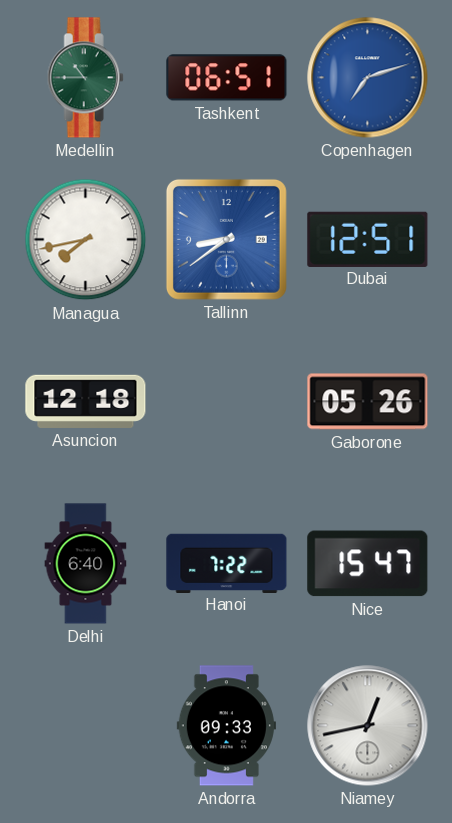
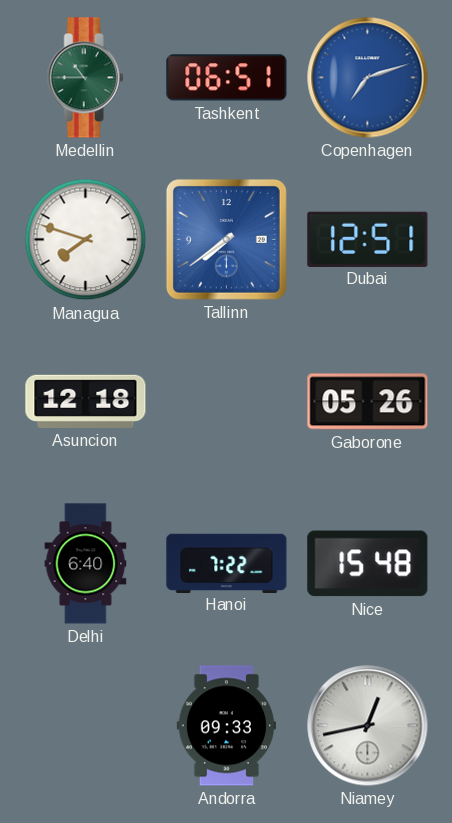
Managua: 7:43 -> 7:48 (86, 240)
Tallinn: 8:39 -> 7:39 (226, 239)
Nice: 15:47 -> 15:48 (368, 564)
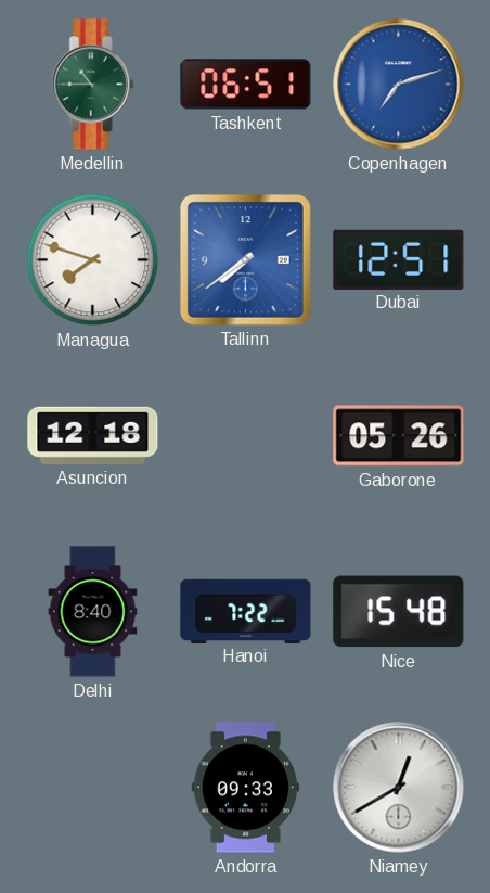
Delhi: 6:40 -> 8:40 (93, 612)
Niamey: 12:43 -> 12:40 (399, 788)
